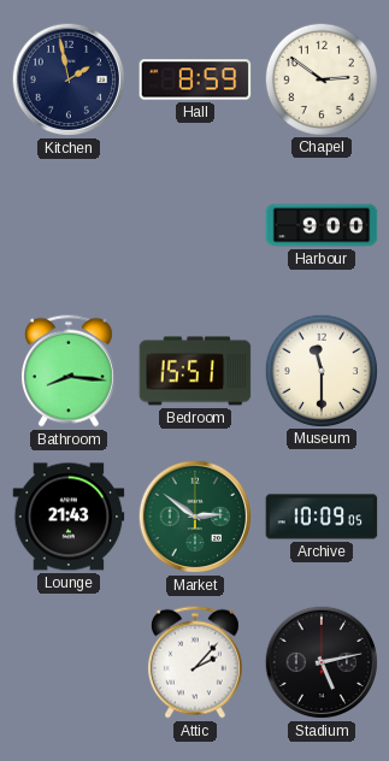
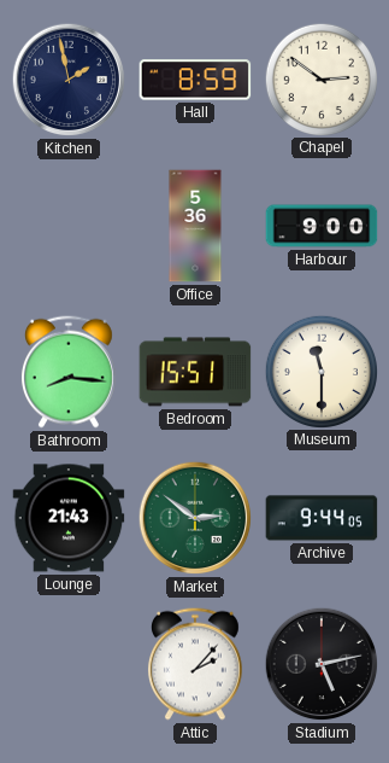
Office: none -> 5:36 (195, 226)
Archive: 10:09 -> 9:44 (322, 518)
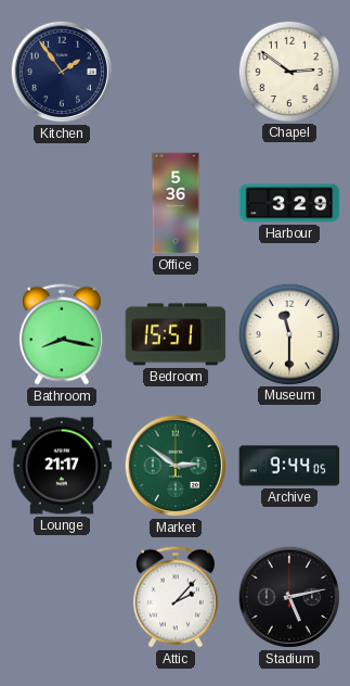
Kitchen: 1:58 -> 1:54 (62, 72)
Hall: 8:59 -> none (195, 80)
Harbour: 9:00 -> 3:29 (289, 203)
Bathroom: 8:16 -> 8:17 (62, 334)
Lounge: 21:43 -> 21:17 (62, 466)
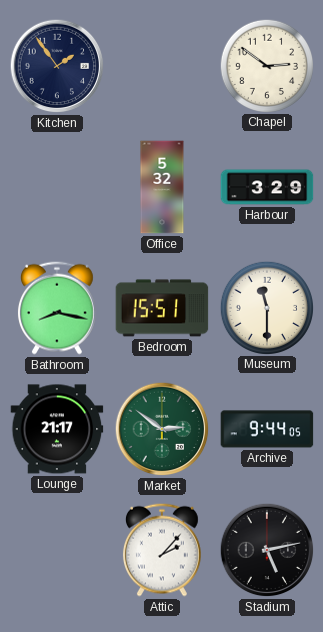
Office: 5:36 -> 5:32 (162, 187)
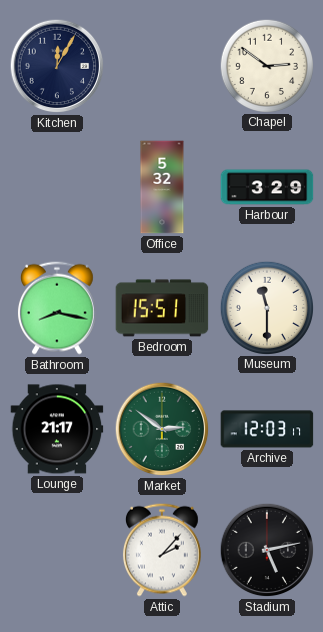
Kitchen: 1:54 -> 12:05 (57, 66)
Archive: 9:44 -> 12:03 (267, 429)
